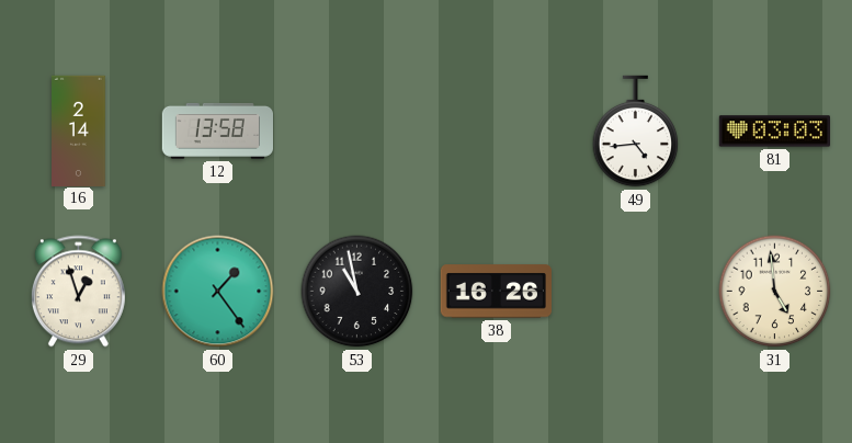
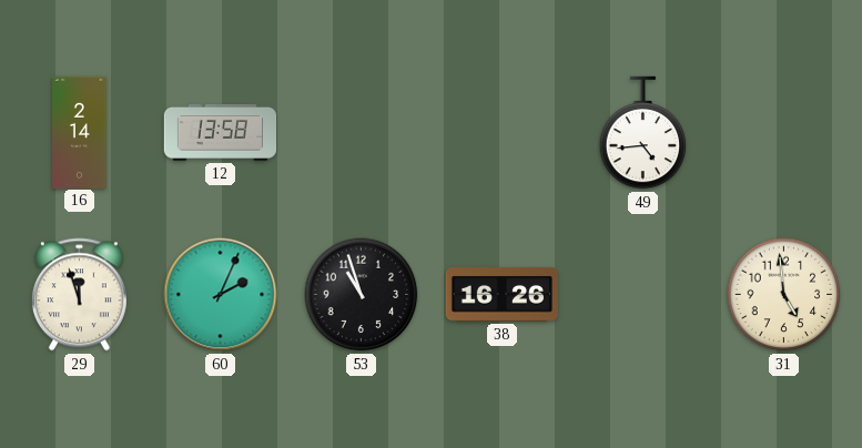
81: 03:03 -> none (774, 132)
29: 12:57 -> 11:57 (79, 295)
60: 1:24 -> 2:04 (221, 295)
53: 10:58 -> 10:57 (362, 295)
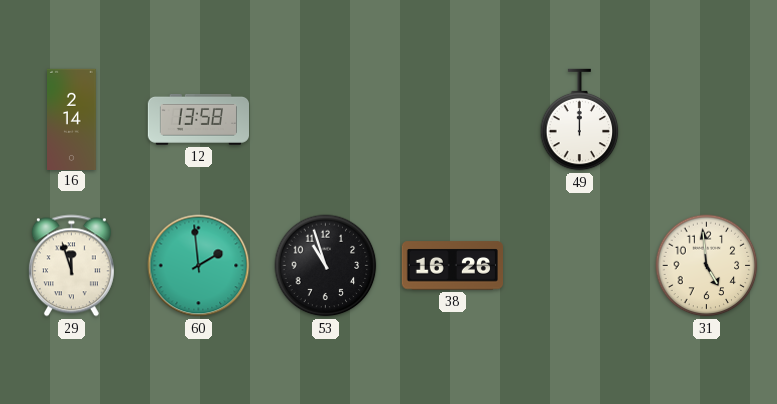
49: 4:44 -> 12:00 (580, 120)
60: 2:04 -> 1:59 (199, 266)
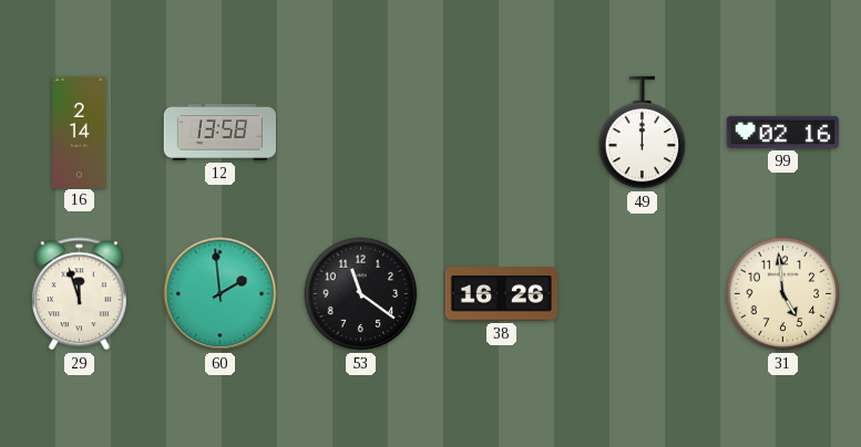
99: none -> 02:16 (782, 132)
53: 10:57 -> 11:21 (361, 294)
